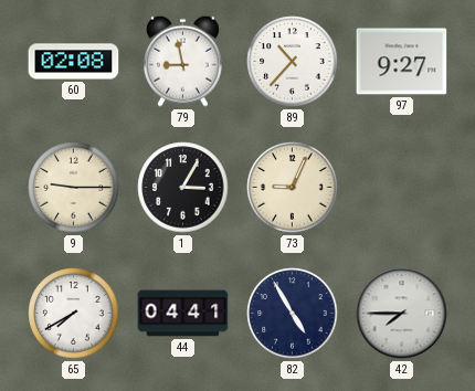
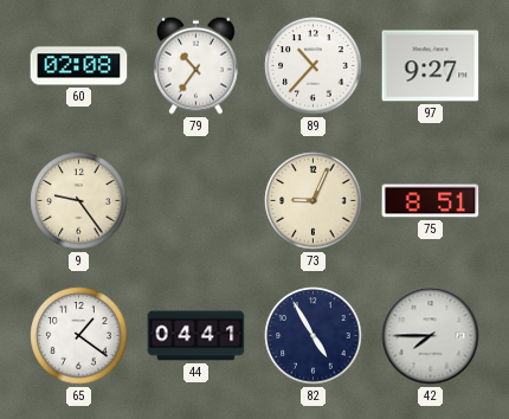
79: 8:58 -> 10:36 (195, 65)
9: 9:15 -> 9:24 (79, 201)
1: 3:05 -> none (183, 188)
75: none -> 8:51 (431, 201)
65: 7:40 -> 1:21 (79, 336)
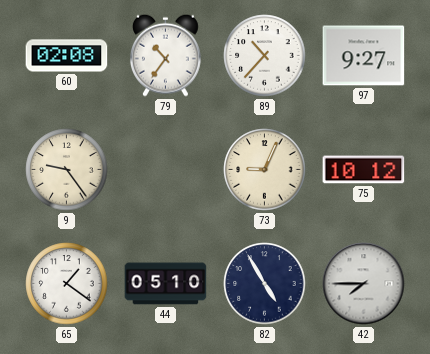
75: 8:51 -> 10:12 (364, 170)
44: 04:41 -> 05:10 (166, 284)
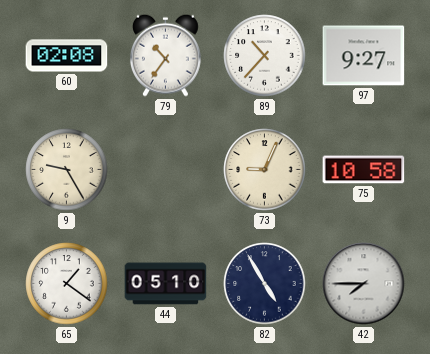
9: 9:24 -> 9:25 (67, 170)
75: 10:12 -> 10:58 (364, 170)
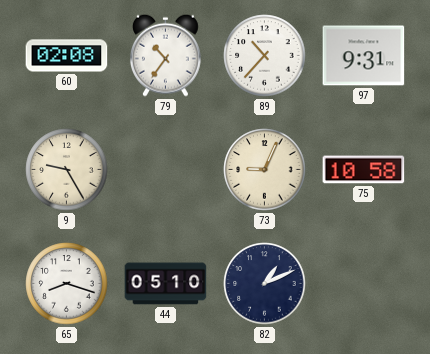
97: 9:27 -> 9:31 (364, 56)
65: 1:21 -> 8:18 (67, 284)
82: 4:55 -> 1:11 (265, 284)
42: 7:45 -> none (364, 284)
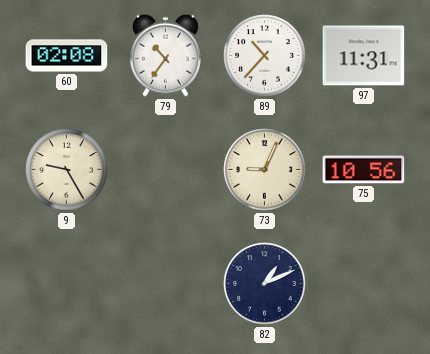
97: 9:31 -> 11:31 (364, 56)
75: 10:58 -> 10:56 (364, 170)
65: 8:18 -> none (67, 284)
44: 05:10 -> none (166, 284)
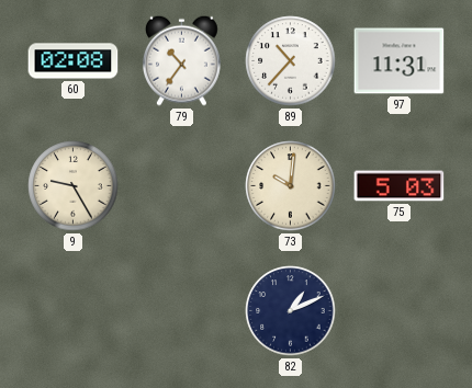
73: 9:04 -> 10:01 (291, 186)
75: 10:56 -> 5:03 (400, 186)
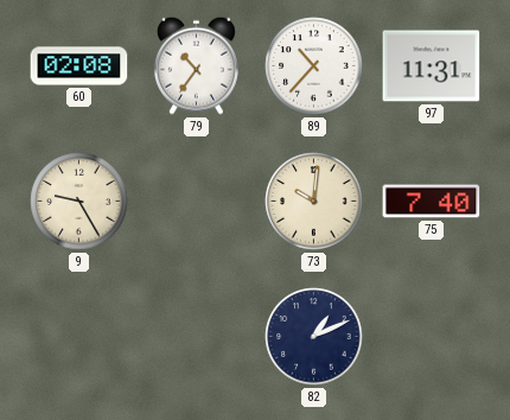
75: 5:03 -> 7:40 (432, 202)
